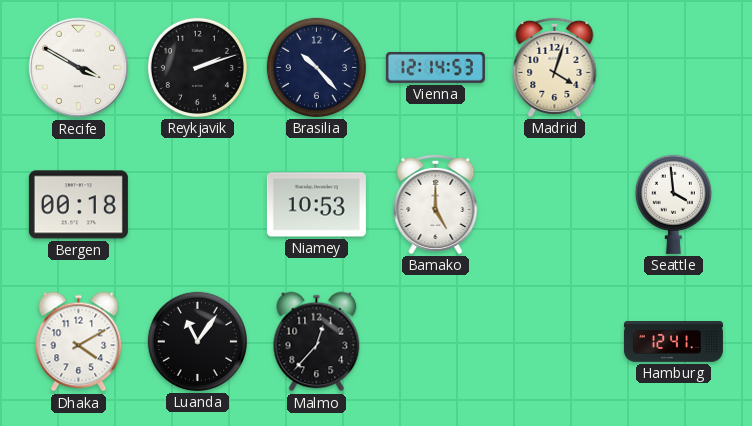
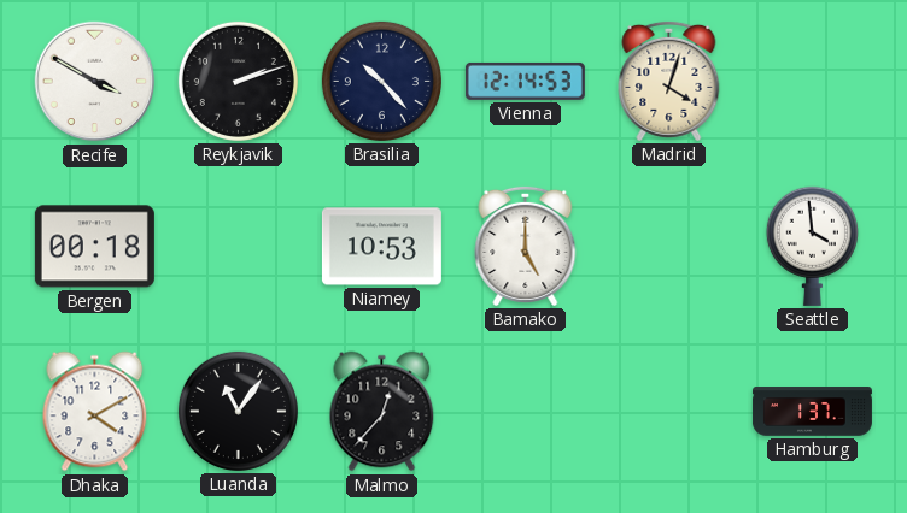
Hamburg: 12:41 -> 1:37 (812, 412)
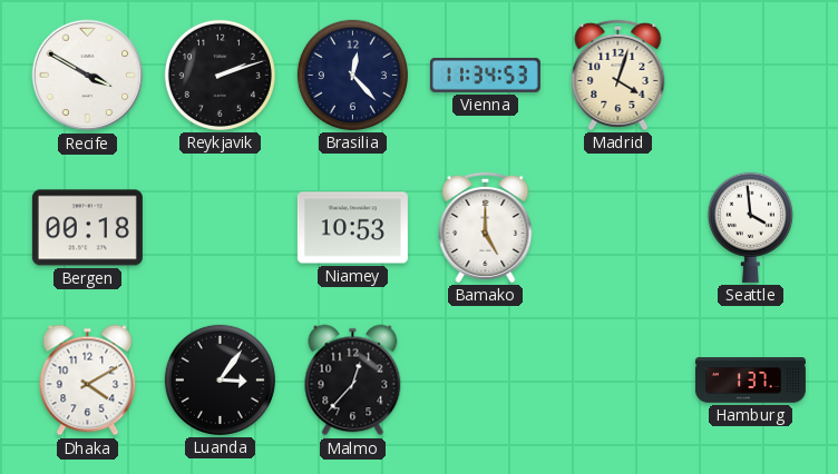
Brasilia: 10:23 -> 12:23 (352, 75)
Vienna: 12:14 -> 11:34 (485, 75)
Luanda: 11:06 -> 3:06 (220, 379)
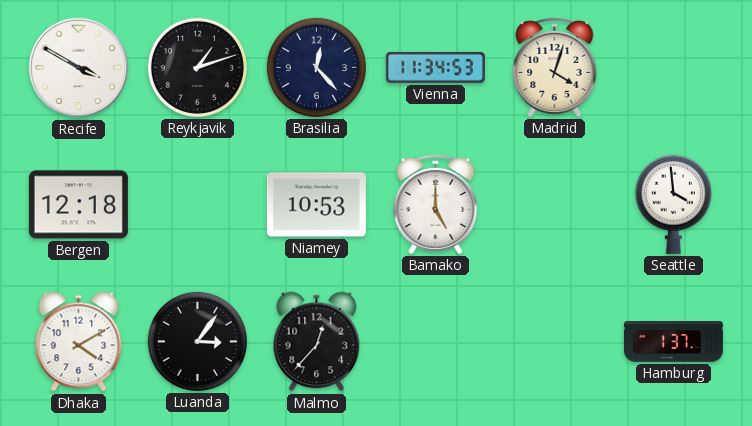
Reykjavik: 2:12 -> 1:12 (197, 67)
Bergen: 00:18 -> 12:18 (78, 205)
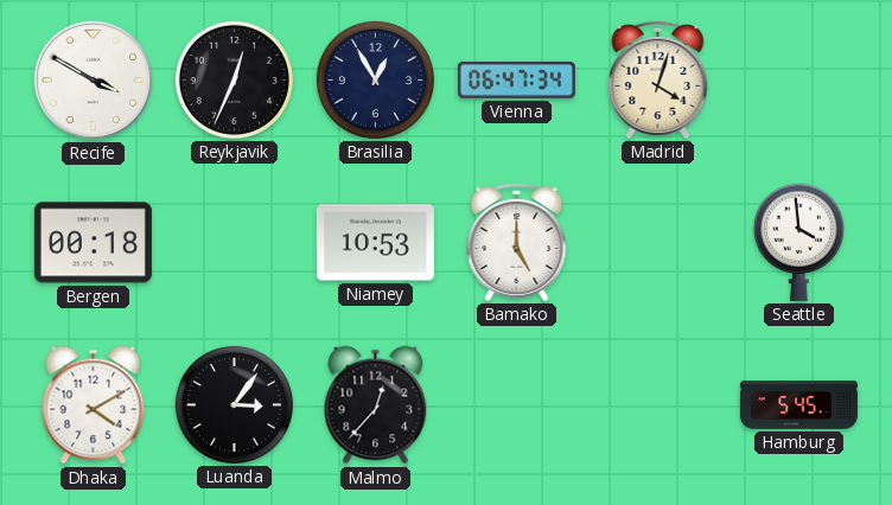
Reykjavik: 1:12 -> 12:34 (234, 79)
Brasilia: 12:23 -> 12:55 (375, 79)
Vienna: 11:34 -> 06:47 (516, 79)
Bergen: 12:18 -> 00:18 (93, 243)
Hamburg: 1:37 -> 5:45 (798, 405)
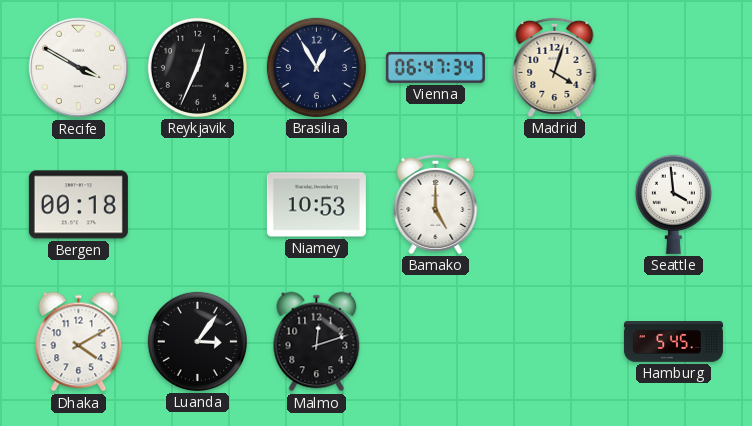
Malmo: 12:37 -> 12:12 (317, 342)
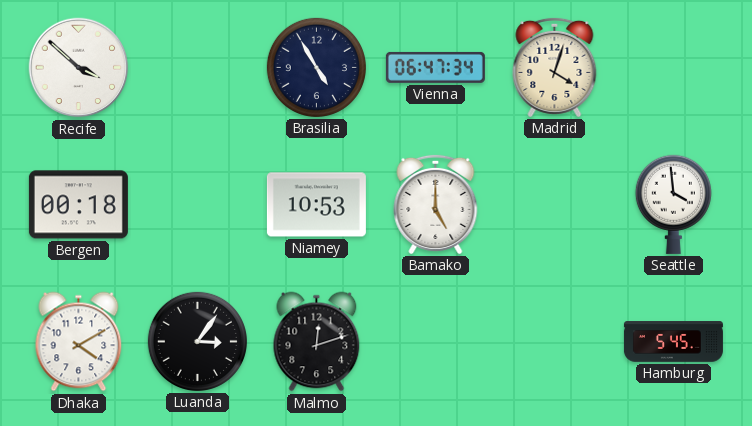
Recife: 3:50 -> 3:52 (79, 68)
Reykjavik: 12:34 -> none (197, 67)
Brasilia: 12:55 -> 4:55 (316, 67)
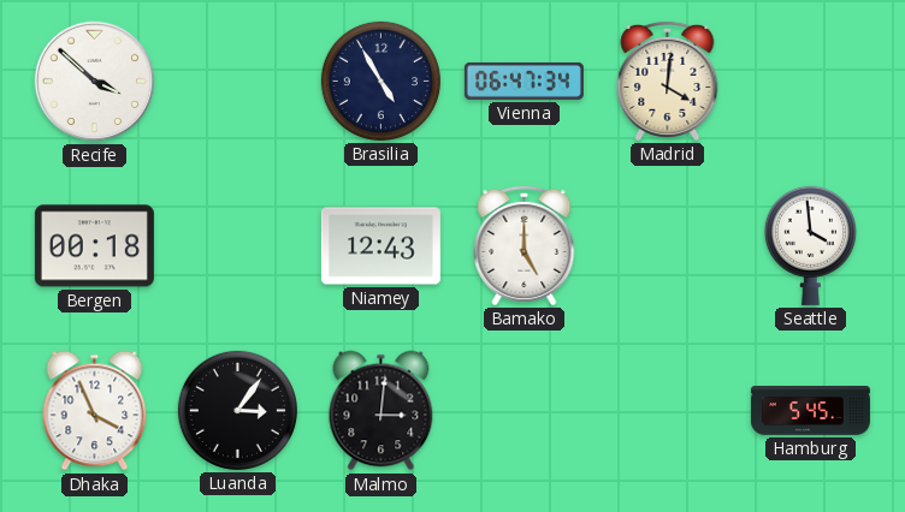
Madrid: 4:03 -> 4:01 (668, 81)
Niamey: 10:53 -> 12:43 (380, 246)
Dhaka: 4:10 -> 3:56 (95, 411)
Malmo: 12:12 -> 3:01 (381, 411)
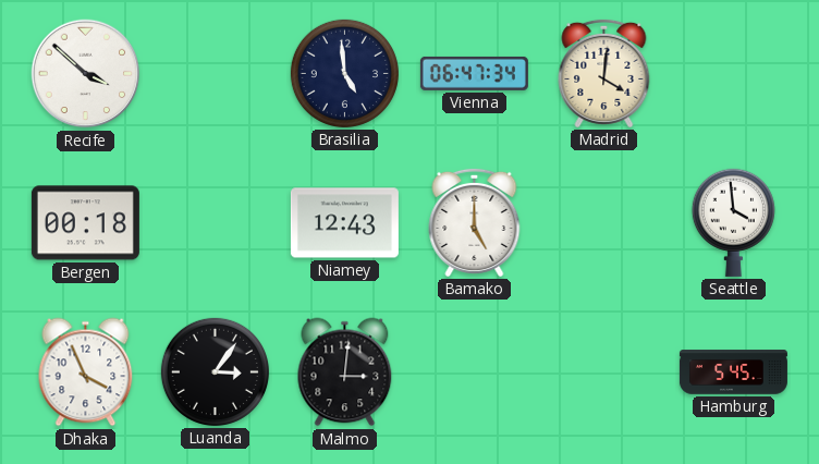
Brasilia: 4:55 -> 4:59 (344, 73)
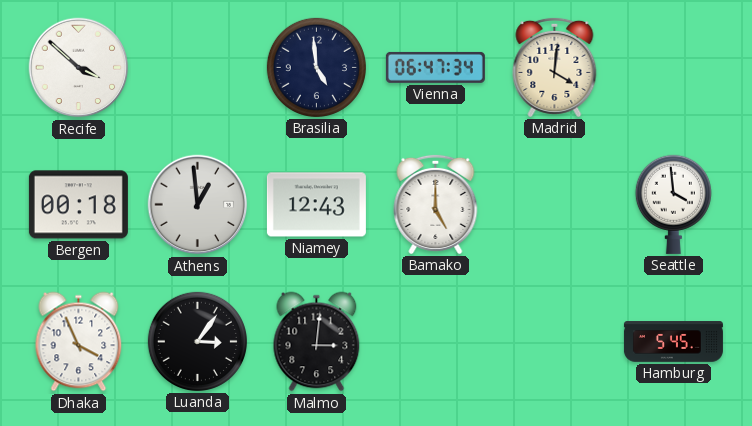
Athens: none -> 12:59 (198, 205)
